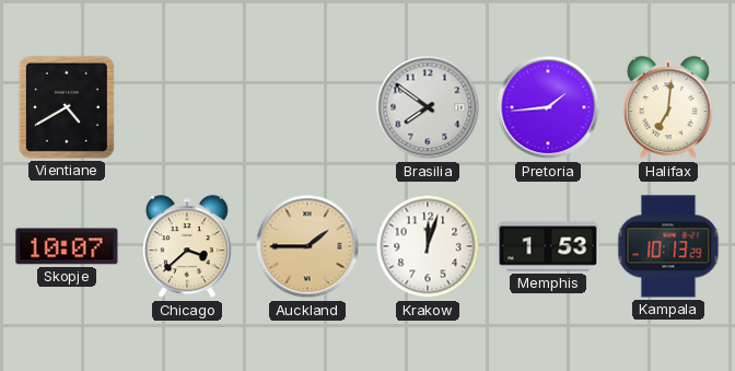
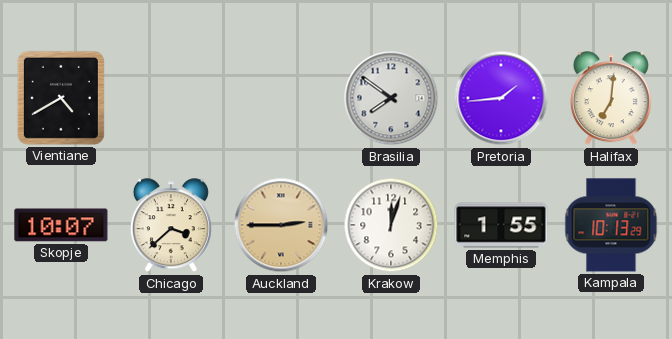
Auckland: 1:45 -> 2:45 (281, 225)
Memphis: 1:53 -> 1:55 (501, 225)
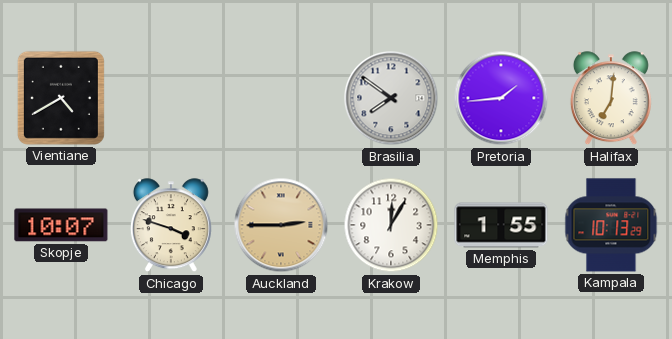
Chicago: 3:38 -> 3:48 (171, 226)
Krakow: 12:03 -> 12:05 (391, 225)
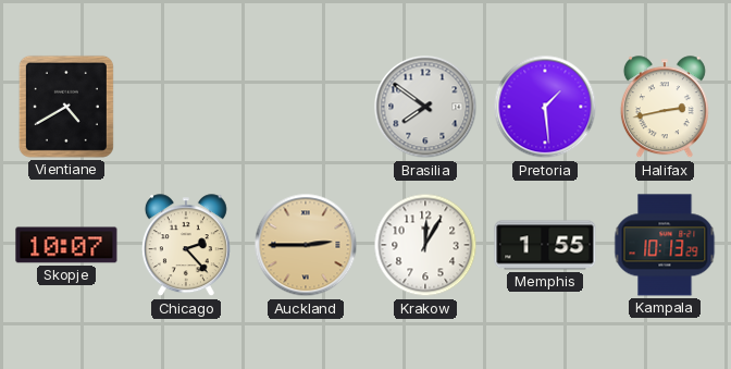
Pretoria: 1:44 -> 1:29 (545, 107)
Halifax: 7:01 -> 2:43 (665, 108)
Chicago: 3:48 -> 2:23 (186, 246)
